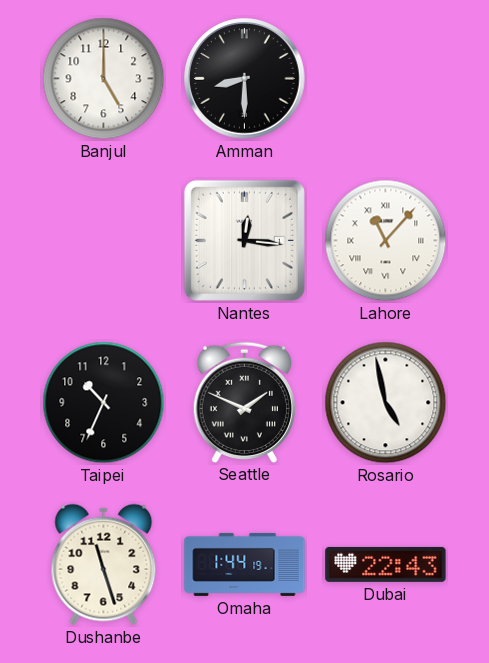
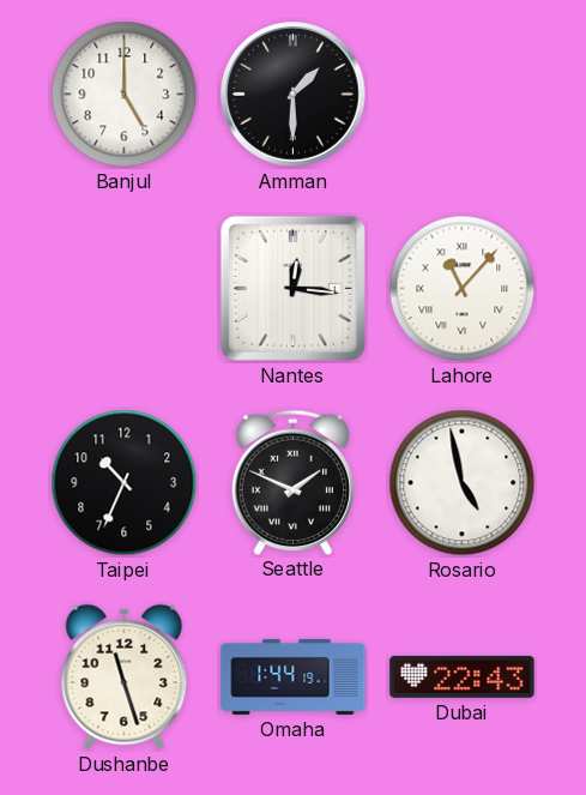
Amman: 8:30 -> 1:30 (294, 95)
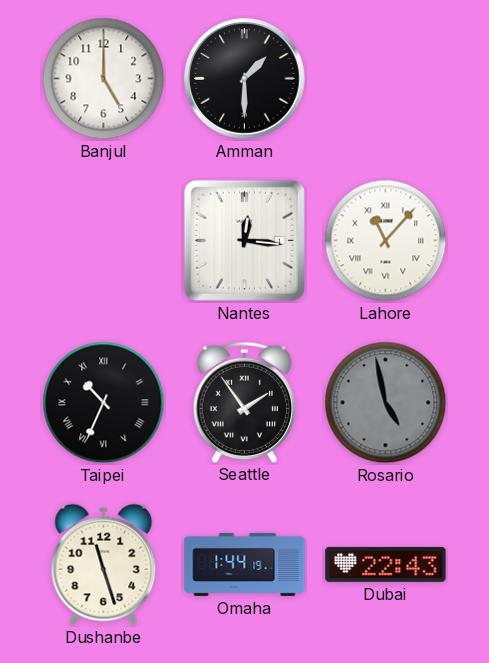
Taipei numerals: Arabic -> Roman (104, 403)
Seattle: 1:49 -> 1:54 (244, 402)
Rosario dial: white -> grey (386, 403)
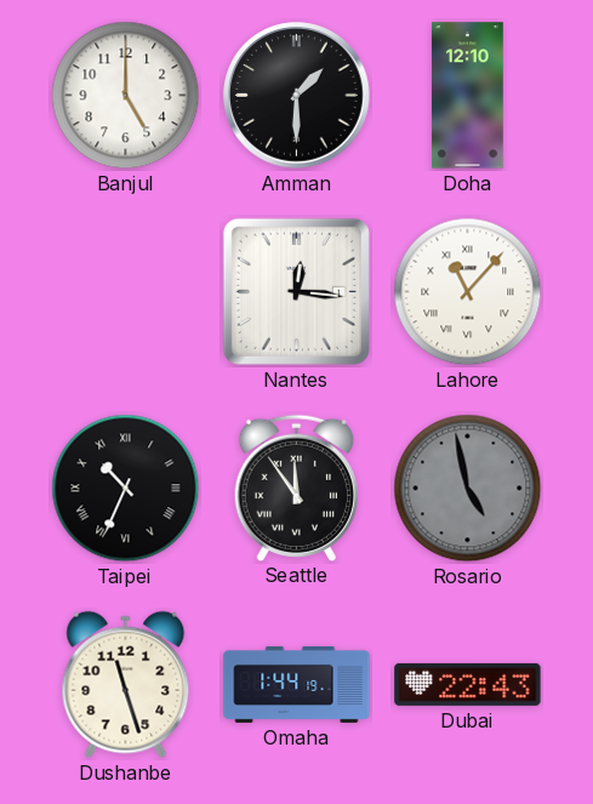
Doha: none -> 12:10 (468, 96)
Seattle: 1:54 -> 11:54 (296, 487)
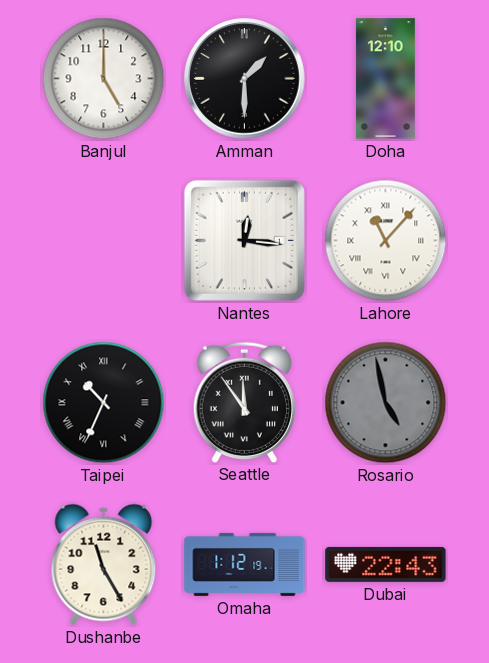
Dushanbe: 11:27 -> 11:25 (104, 565)
Omaha: 1:44 -> 1:12 (245, 564)
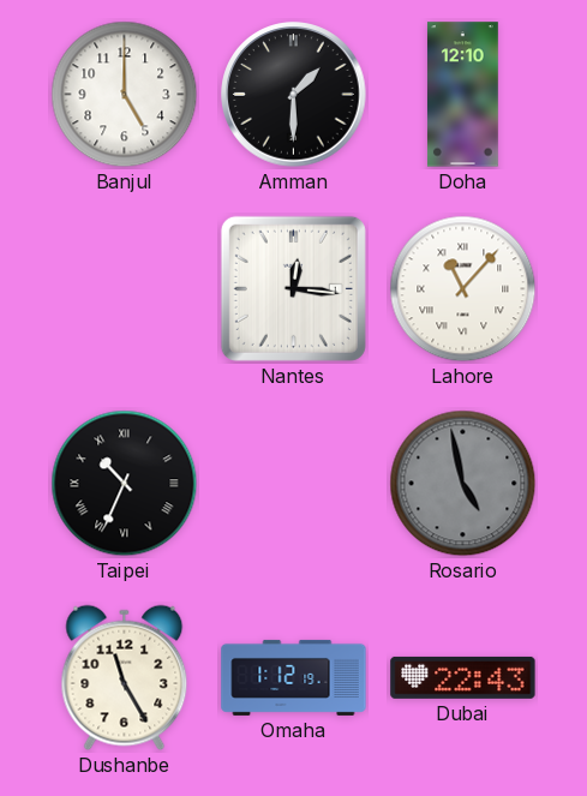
Seattle: 11:54 -> none (244, 402)
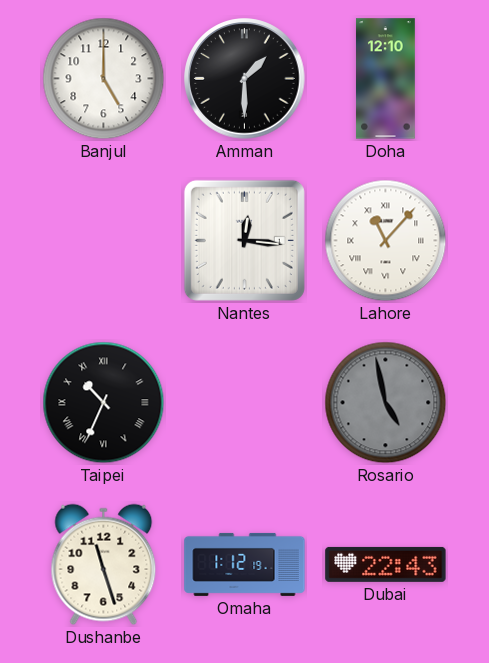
Dushanbe: 11:25 -> 11:27 (104, 565)
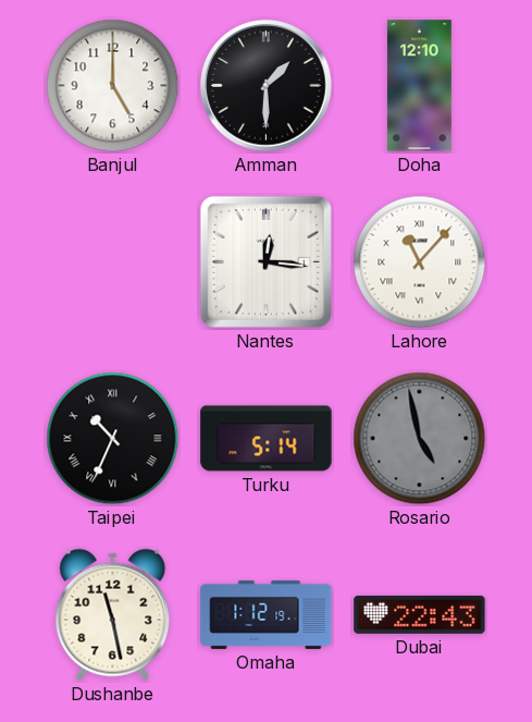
Turku: none -> 5:14 (267, 439)
Dushanbe: 11:27 -> 11:28 (113, 615)
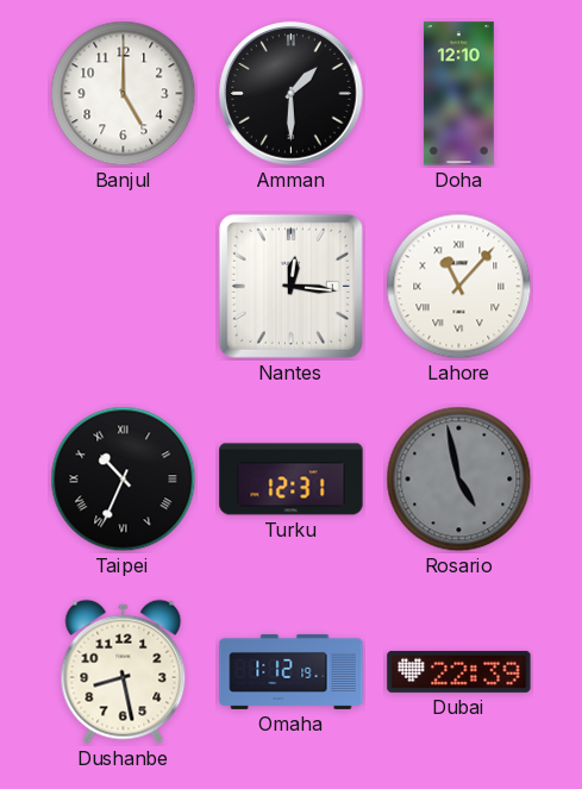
Turku: 5:14 -> 12:31 (292, 480)
Dushanbe: 11:28 -> 8:28 (124, 672)
Dubai: 22:43 -> 22:39 (459, 671)
